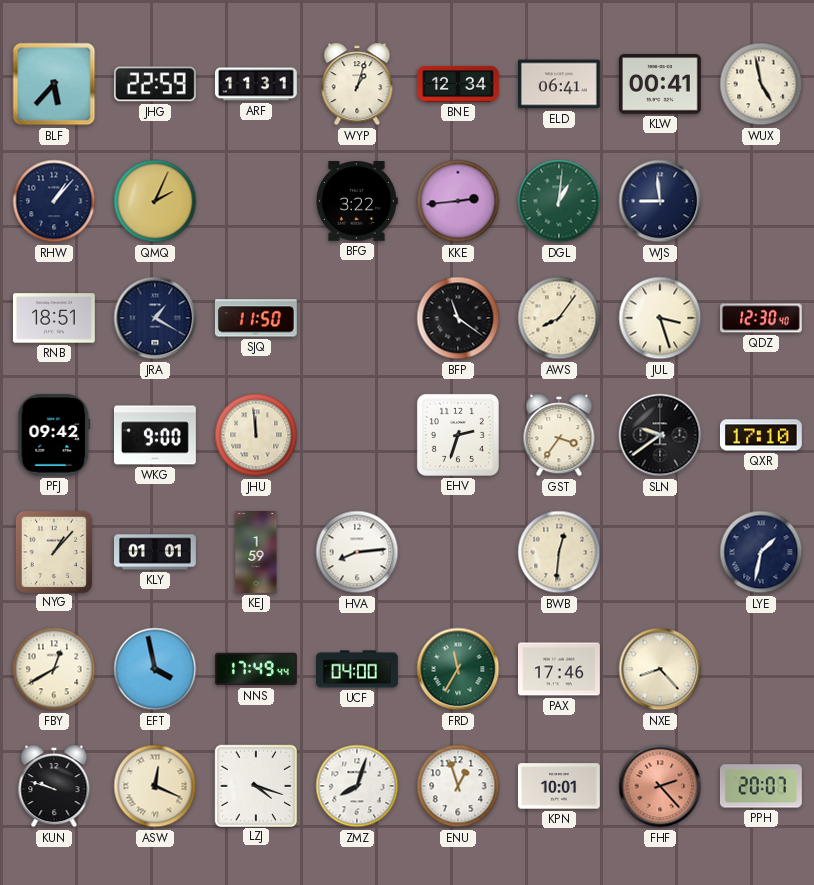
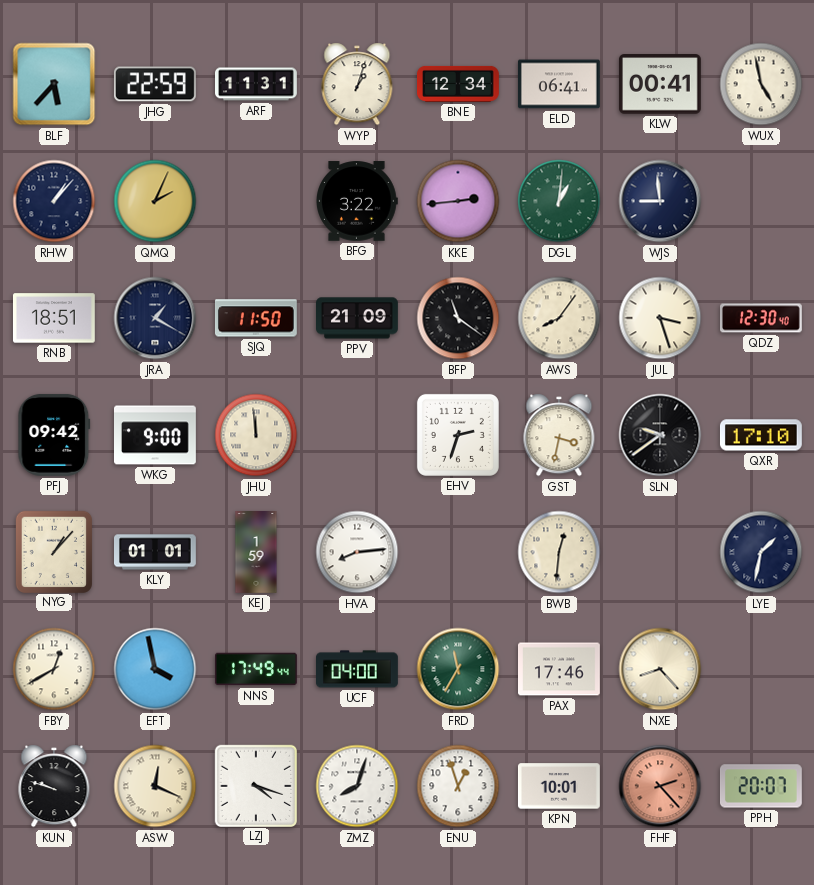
PPV: none -> 21:09 (358, 318)
GST: 3:36 -> 3:32 (559, 435)
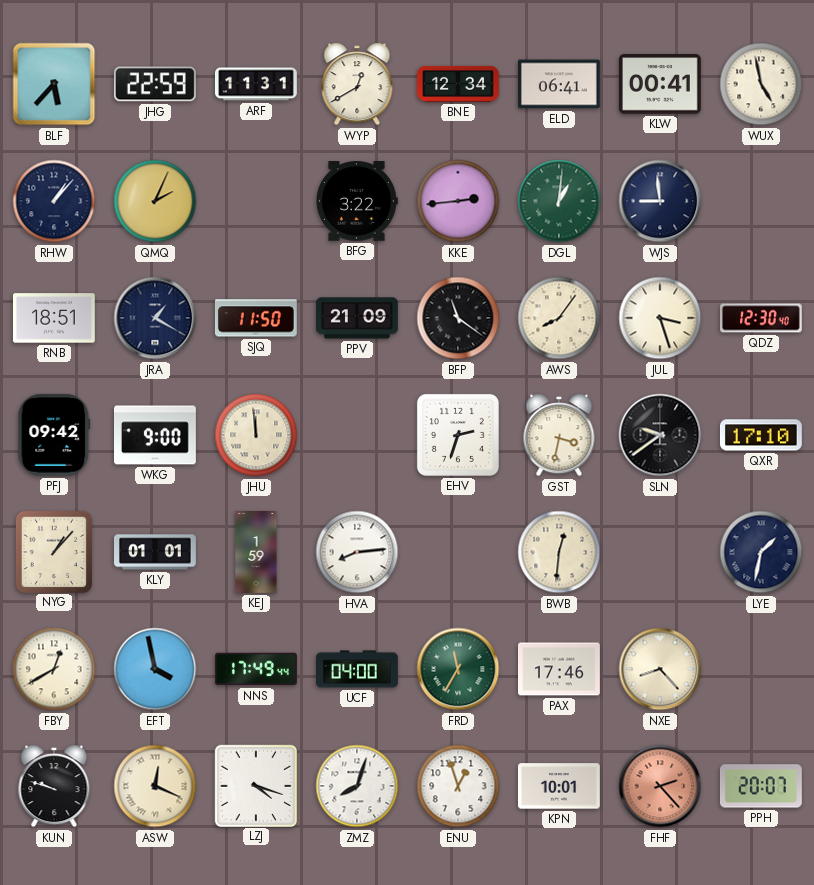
WYP: 1:03 -> 12:40 (357, 84)
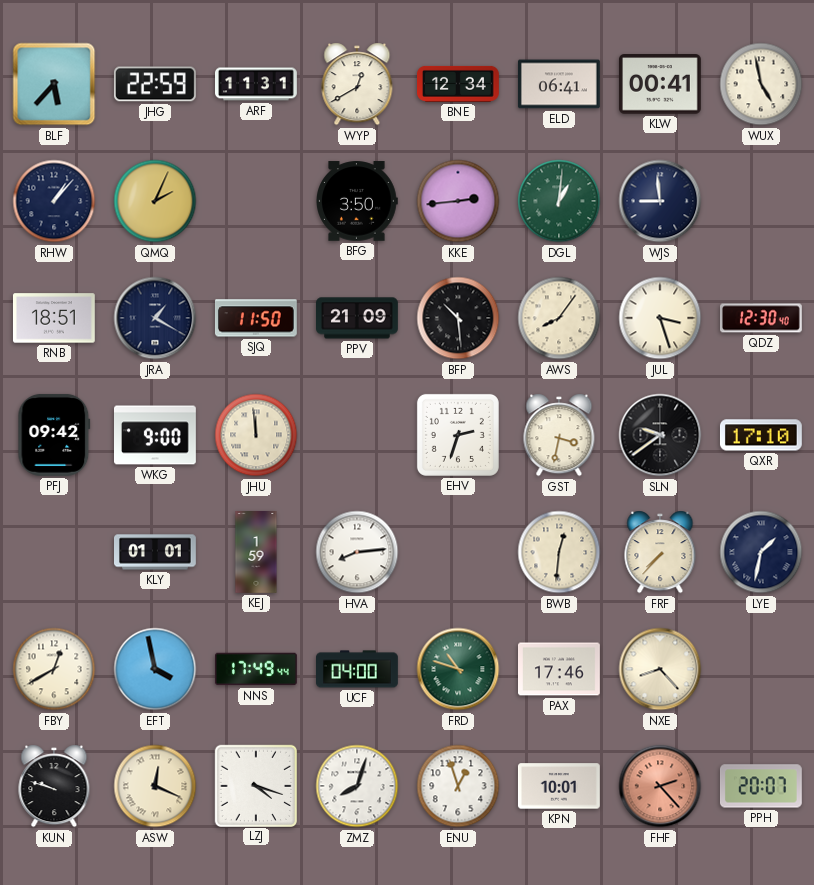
BFG: 3:22 -> 3:50 (357, 201)
BFP: 11:21 -> 10:29 (458, 318)
NYG: 1:07 -> none (53, 551)
FRF: none -> 7:37 (660, 552)
FRD: 11:35 -> 10:48 (458, 669)
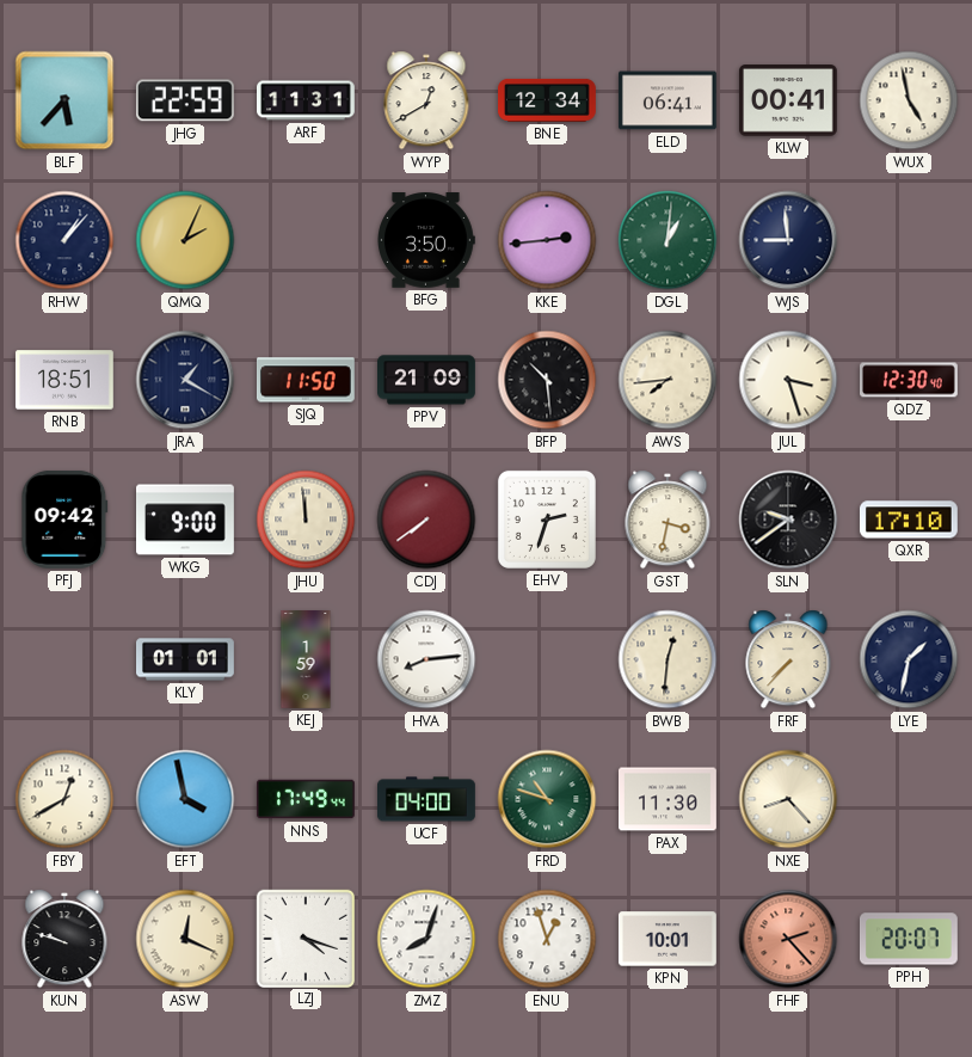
AWS: 8:06 -> 7:44 (668, 380)
CDJ: none -> 7:39 (426, 520)
PAX: 17:46 -> 11:30 (669, 799)
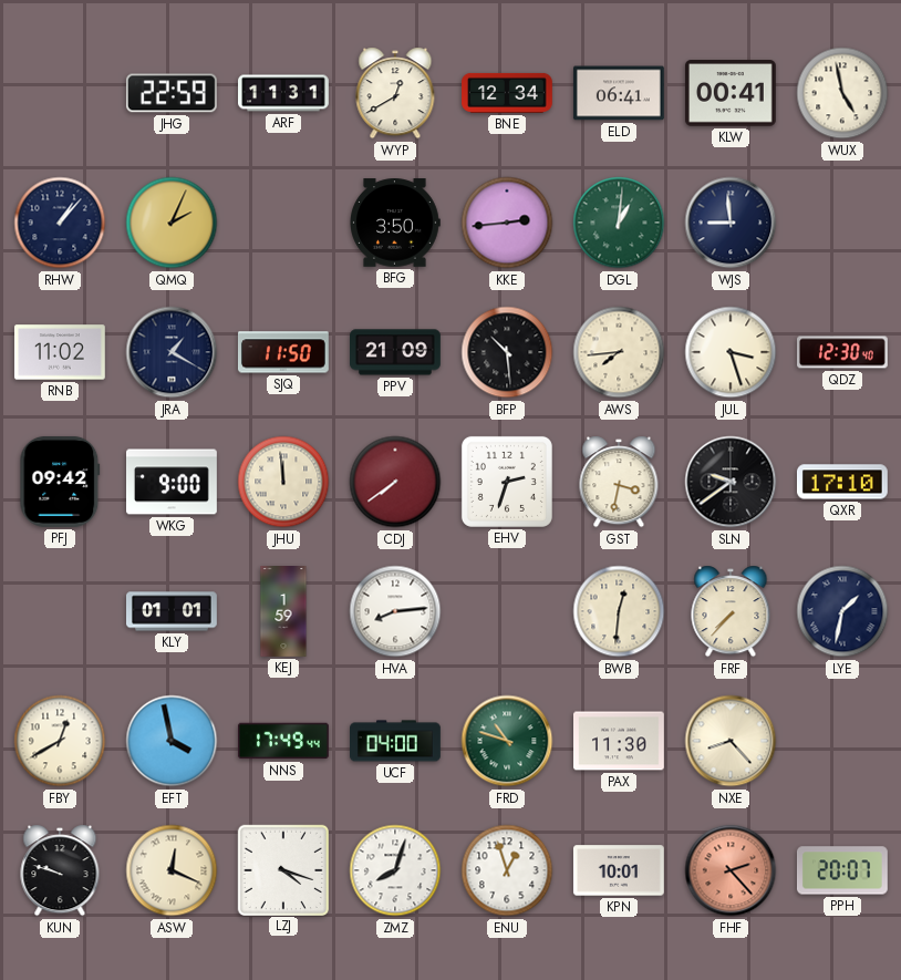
BLF: 5:37 -> none (64, 100)
RNB: 18:51 -> 11:02 (60, 352)
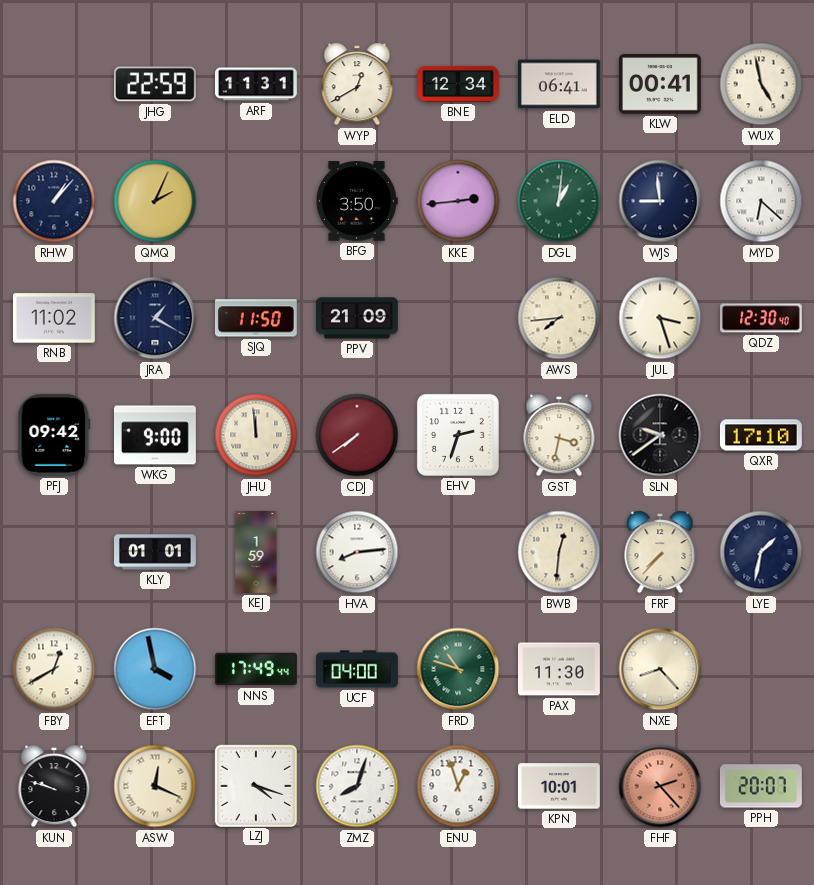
MYD: none -> 6:22 (761, 201)
BFP: 10:29 -> none (507, 352)
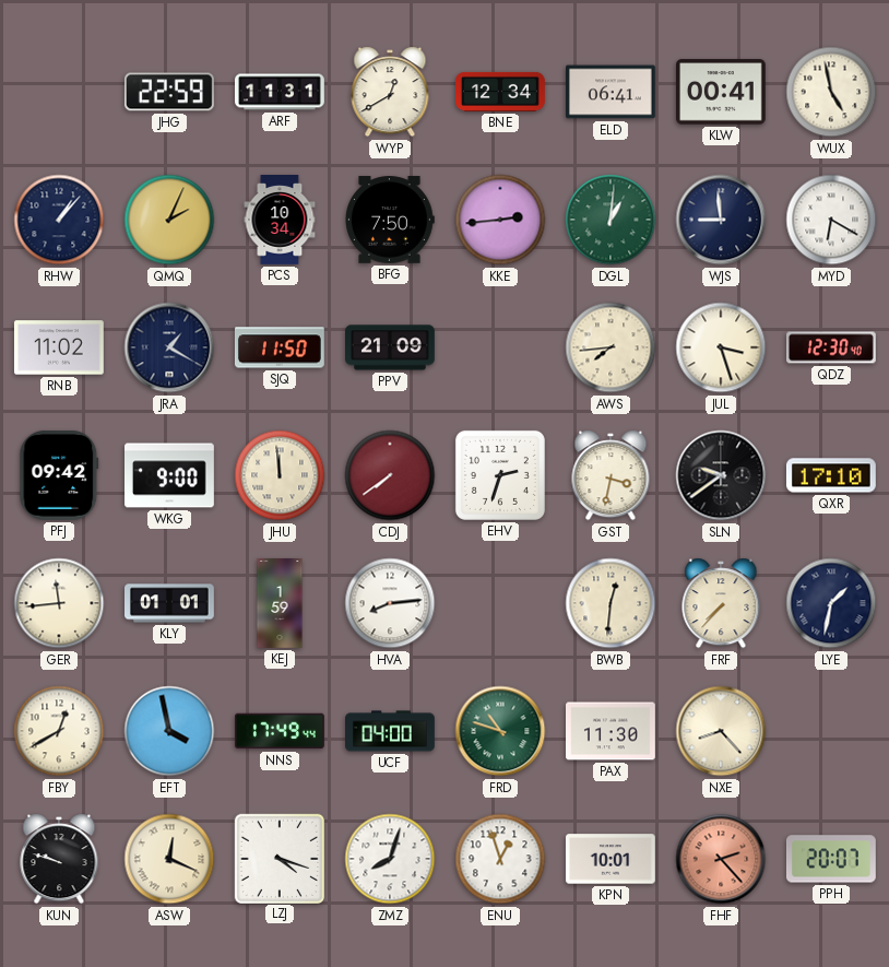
PCS: none -> 10:34 (280, 221)
BFG: 3:50 -> 7:50 (390, 220)
MYD: 6:22 -> 6:20 (831, 220)
GER: none -> 11:44 (59, 603)
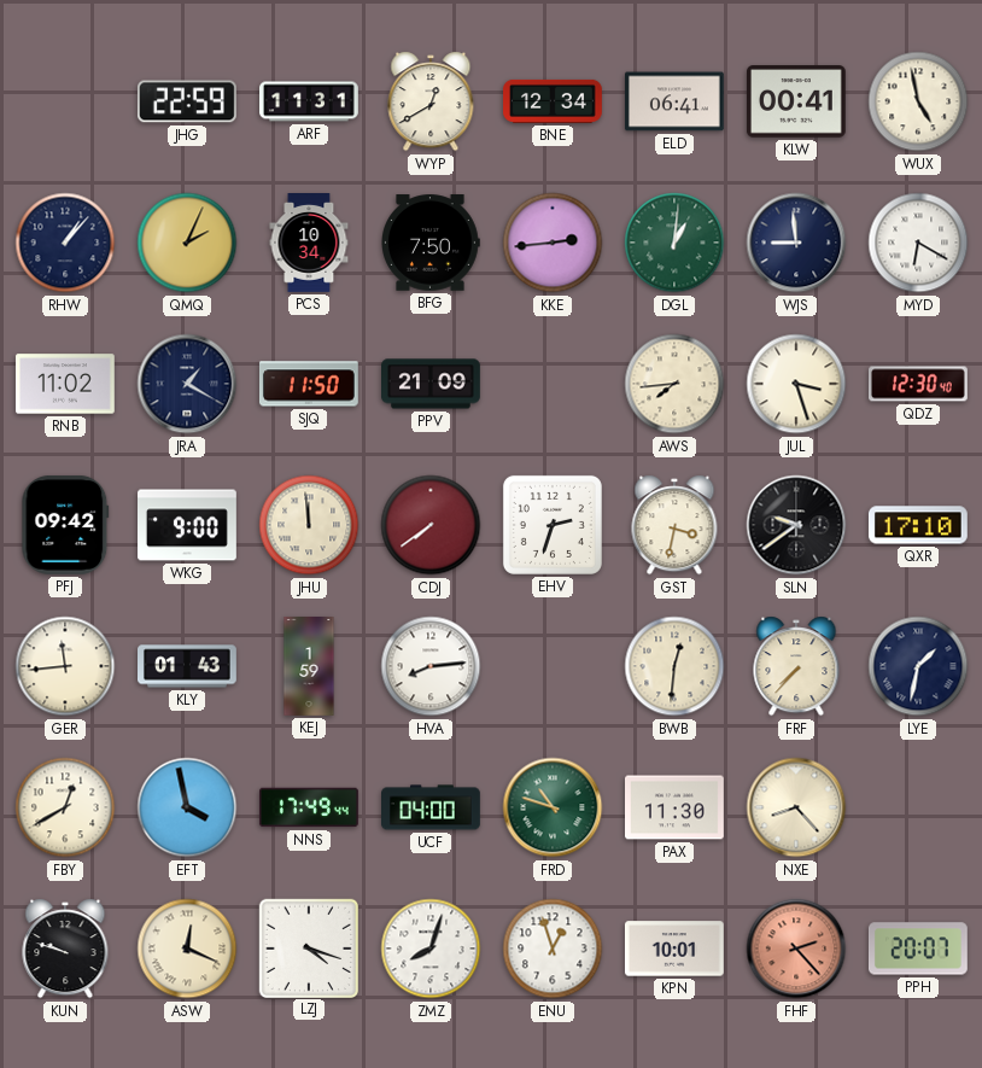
KLY: 01:01 -> 01:43 (188, 666)
